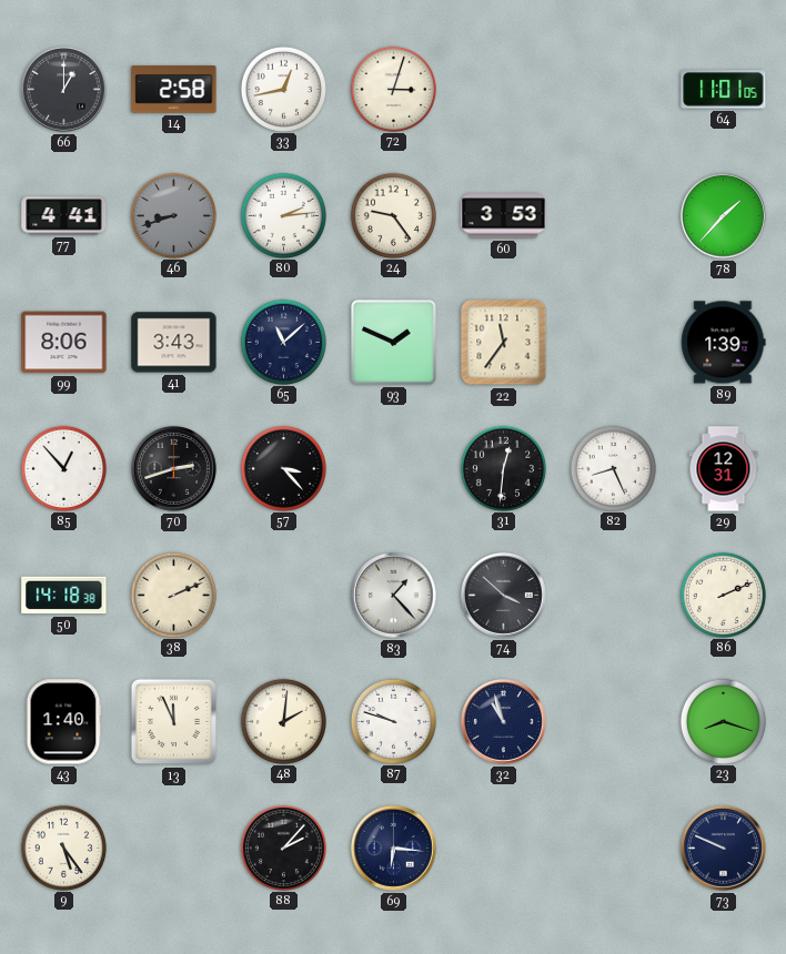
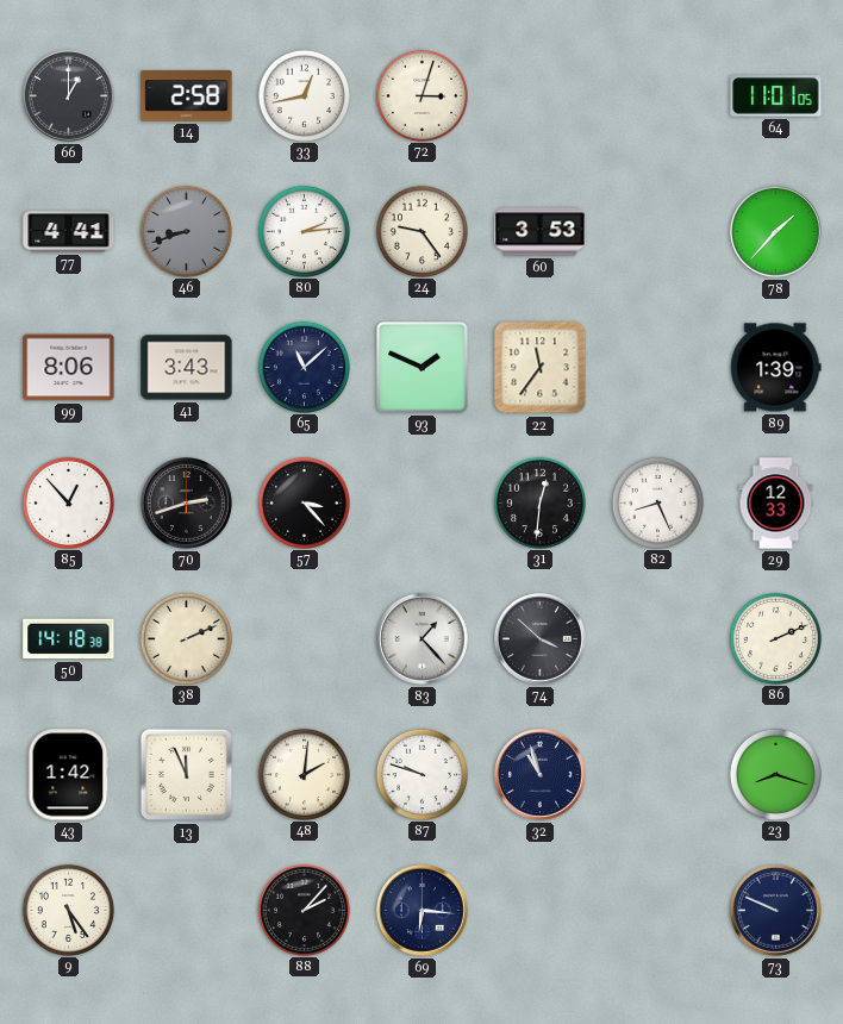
29: 12:31 -> 12:33 (776, 504)
43: 1:40 -> 1:42 (69, 775)
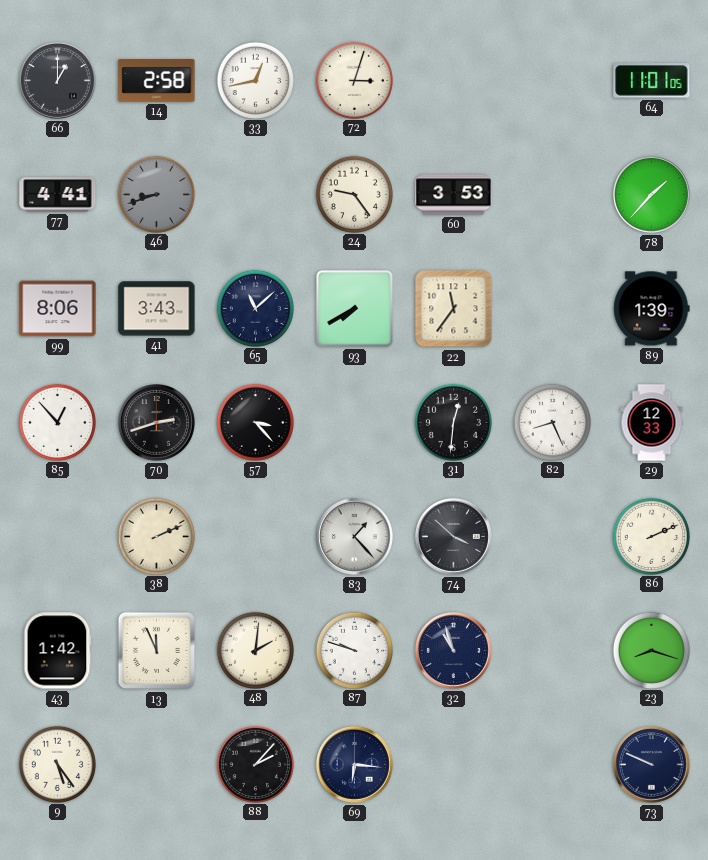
80: 2:14 -> none (304, 231)
93: 1:49 -> 7:40 (355, 309)
50: 14:18 -> none (69, 639)
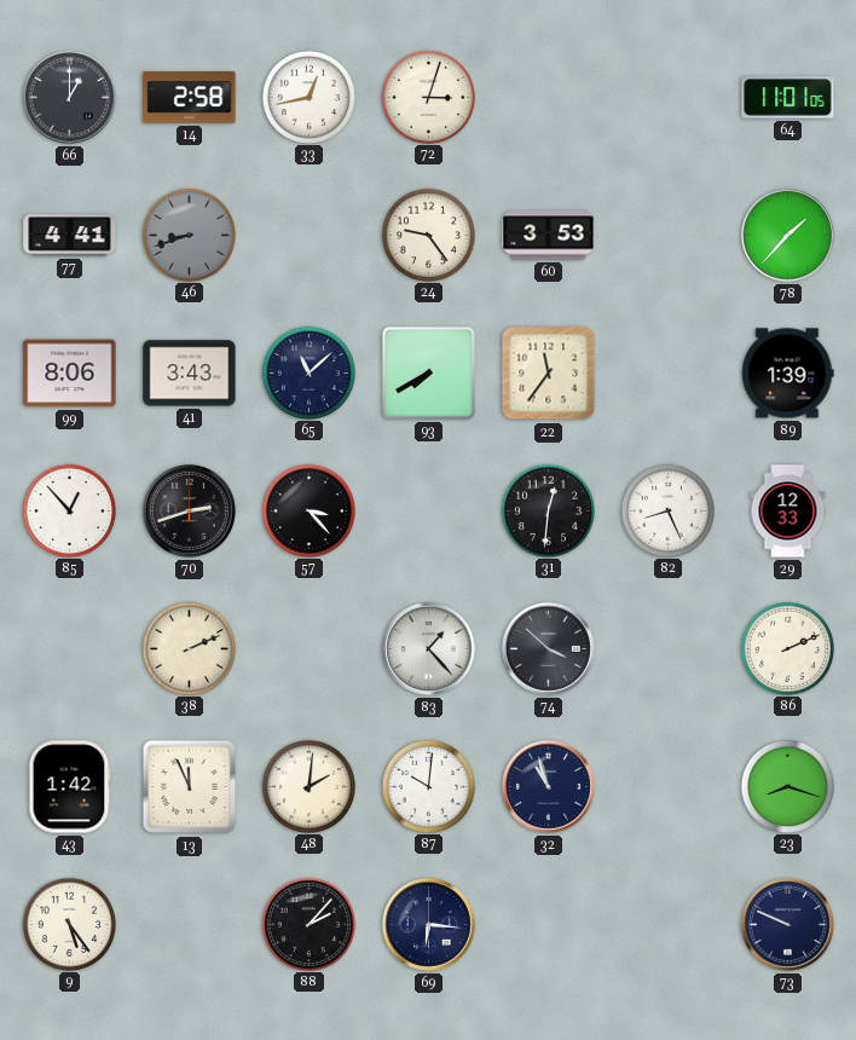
87: 9:48 -> 10:01 (428, 786)
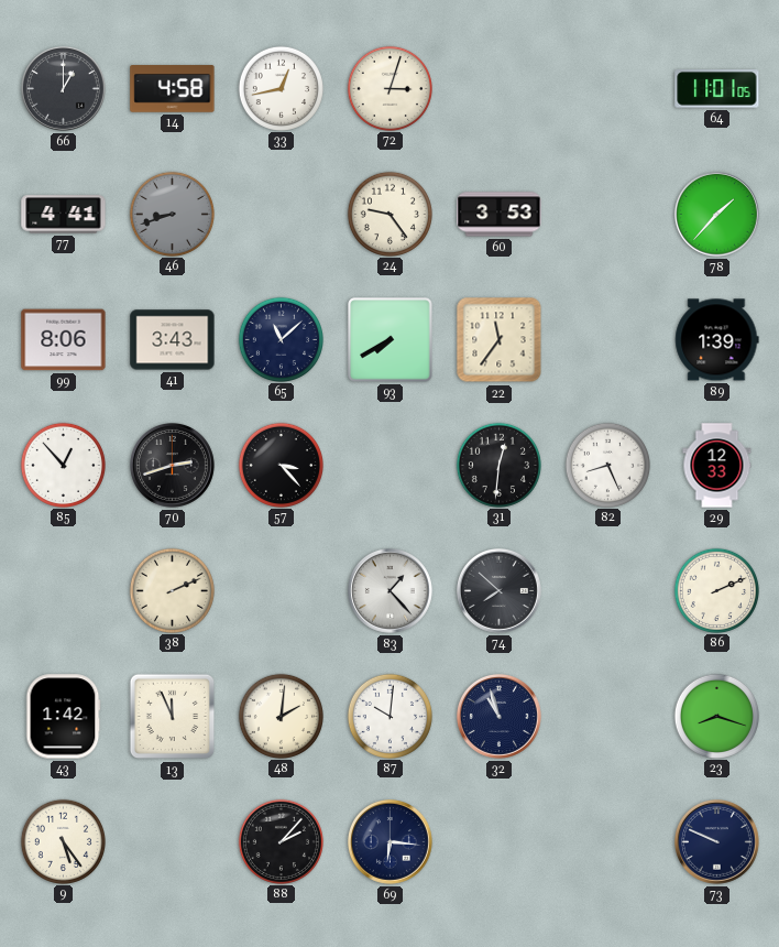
14: 2:58 -> 4:58 (173, 89)
74: 3:52 -> 7:52 (500, 591)
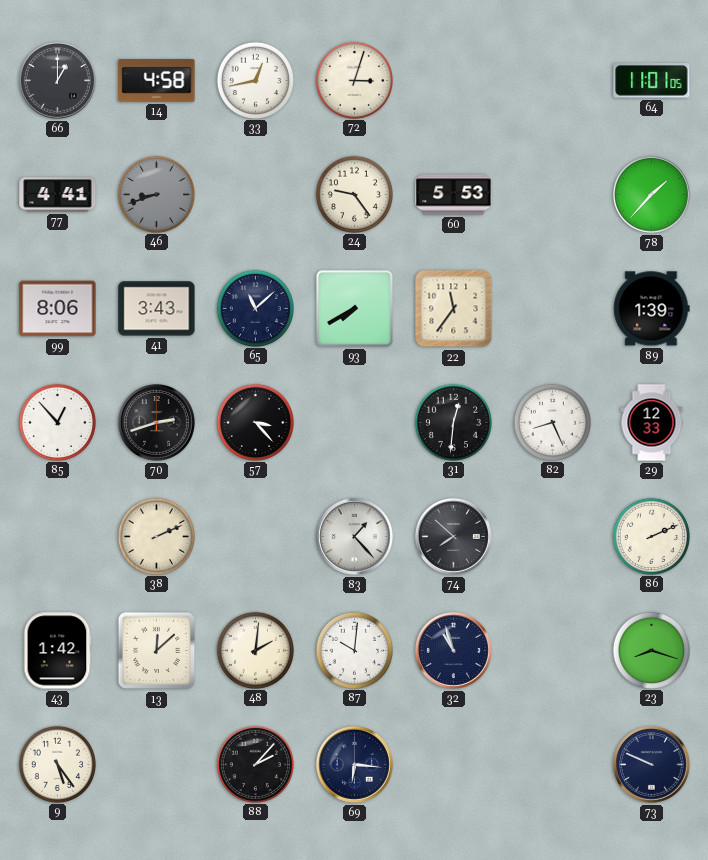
60: 3:53 -> 5:53 (454, 195)
13: 11:56 -> 12:08 (157, 651)
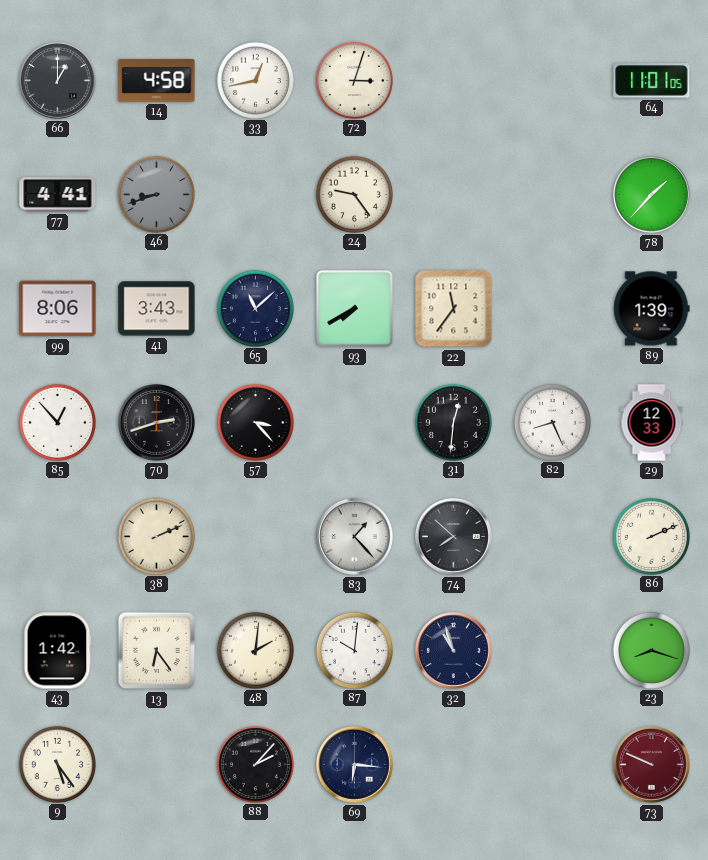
60: 5:53 -> none (454, 195)
13: 12:08 -> 6:24 (157, 651)
73 dial: navy -> burgundy (652, 765)
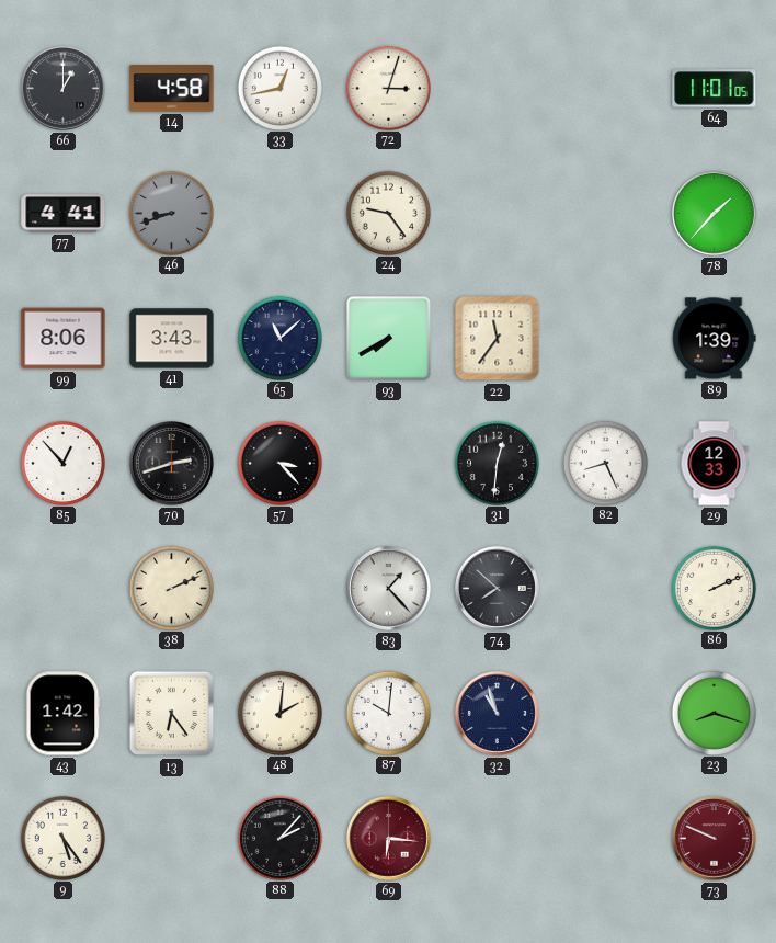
69 dial: navy -> burgundy (389, 839)
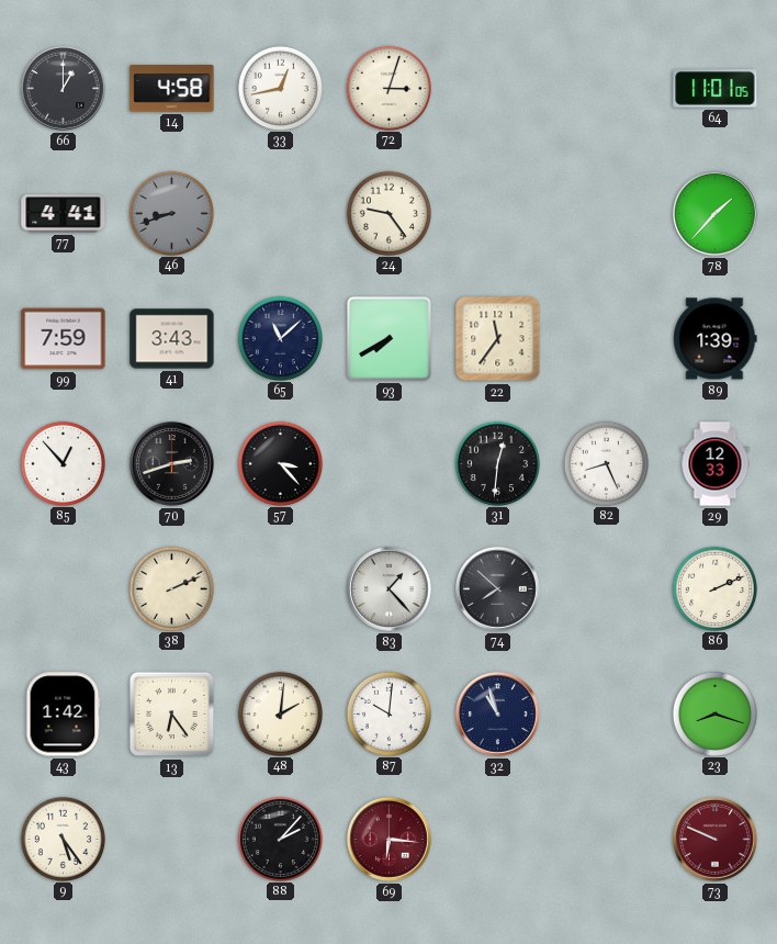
99: 8:06 -> 7:59 (64, 339)
